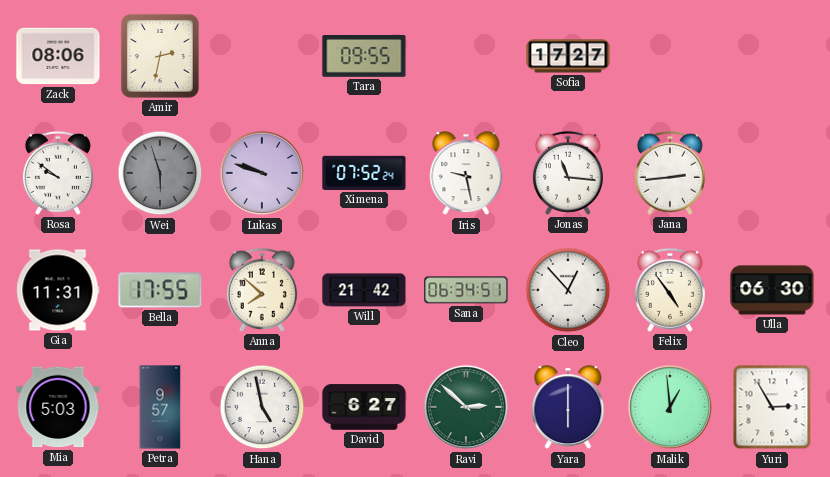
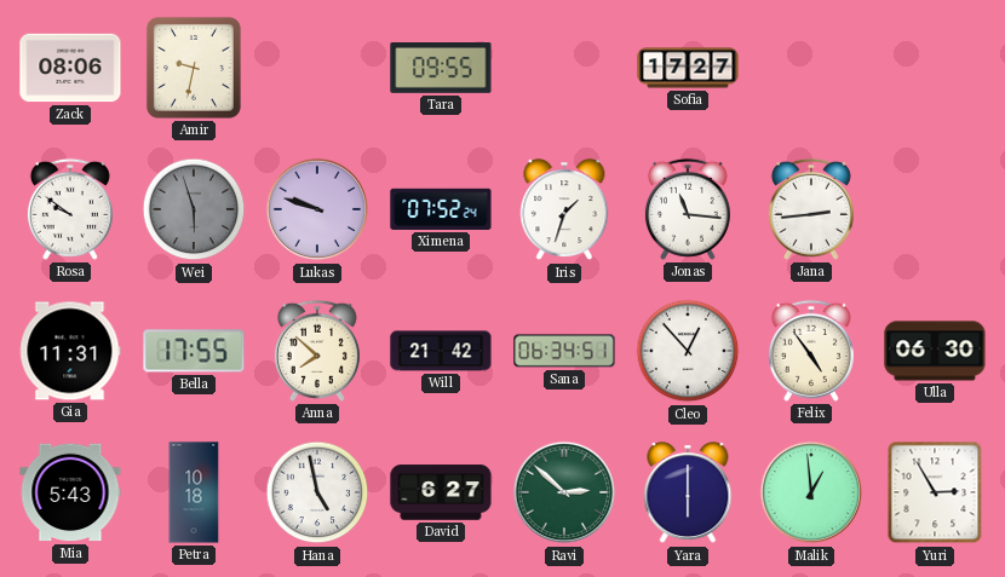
Amir: 2:32 -> 9:32 (194, 68)
Iris: 9:28 -> 1:33 (564, 210)
Mia: 5:03 -> 5:43 (70, 492)
Petra: 9:57 -> 10:18 (194, 492)
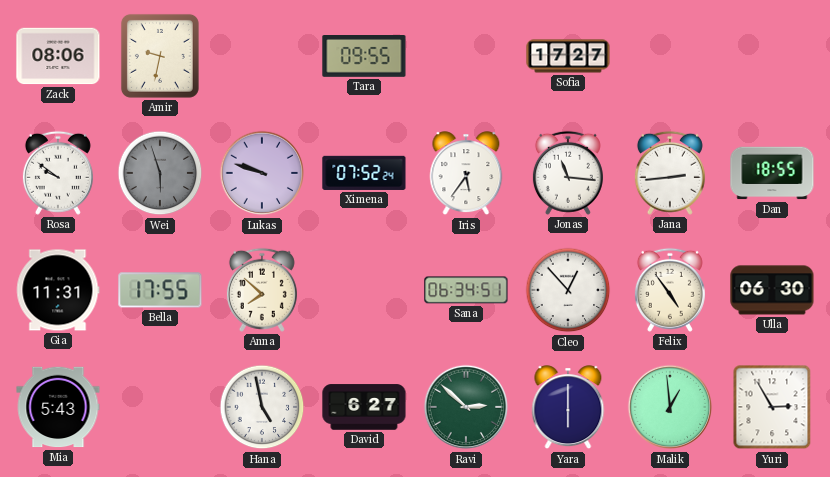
Iris: 1:33 -> 5:36 (466, 174)
Dan: none -> 18:55 (772, 173)
Will: 21:42 -> none (441, 351)
Petra: 10:18 -> none (194, 492)
